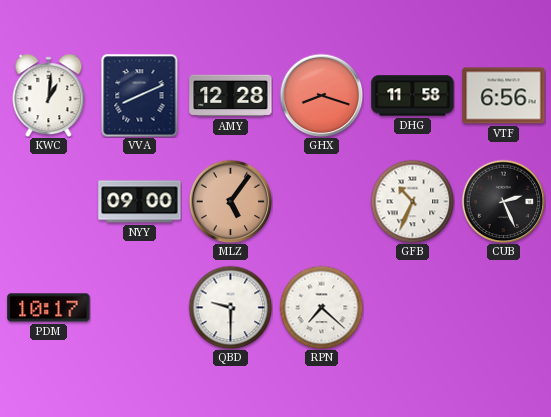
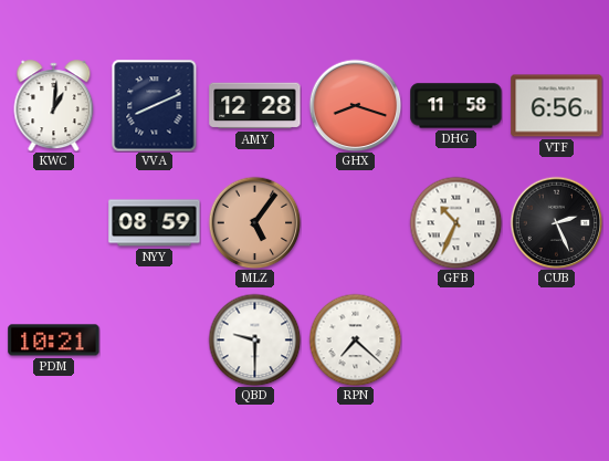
NYY: 09:00 -> 08:59 (155, 223)
PDM: 10:17 -> 10:21 (54, 340)
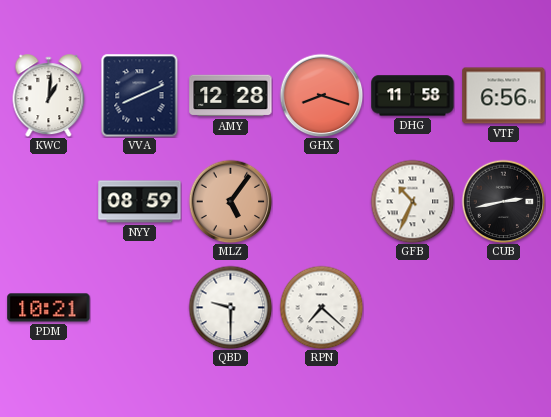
CUB: 2:26 -> 2:43 (503, 201)
